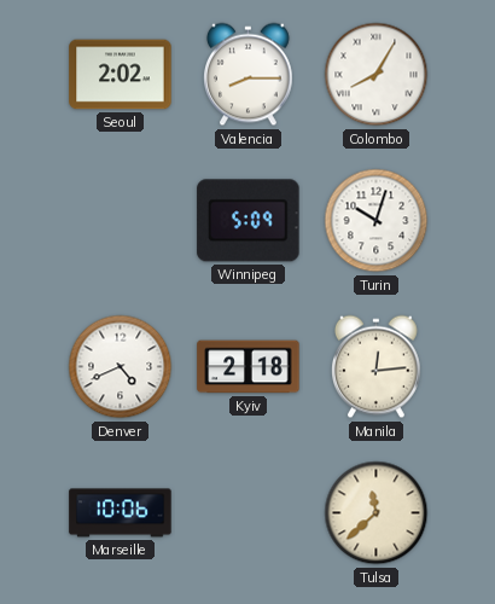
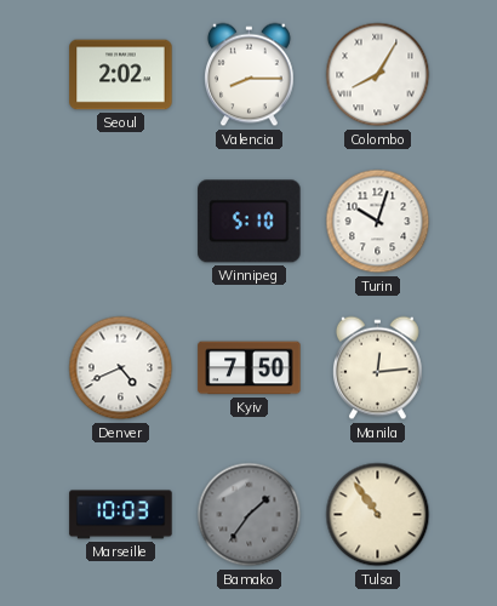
Winnipeg: 5:09 -> 5:10 (250, 222)
Kyiv: 2:18 -> 7:50 (250, 368)
Marseille: 10:06 -> 10:03 (121, 515)
Bamako: none -> 1:36 (250, 515)
Tulsa: 11:38 -> 10:54 (378, 515)
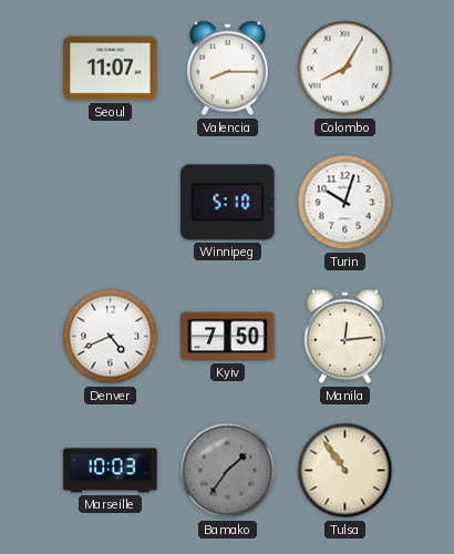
Seoul: 2:02 -> 11:07 (111, 69)
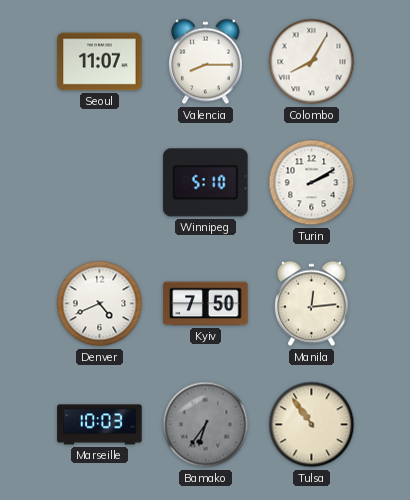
Turin: 10:03 -> 2:10 (312, 183)
Bamako: 1:36 -> 6:36 (206, 425)
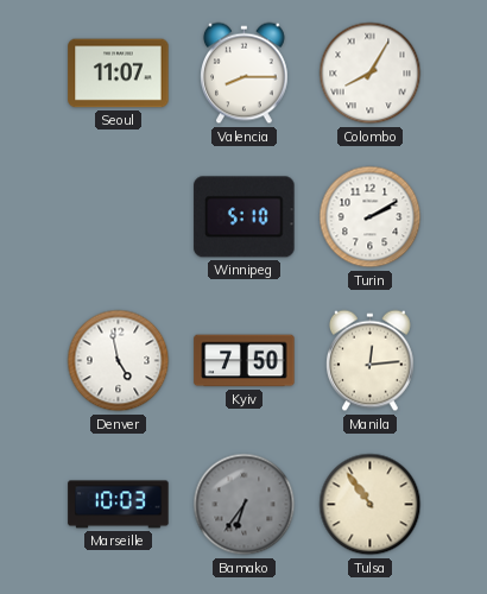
Denver: 4:41 -> 4:58 (119, 361)
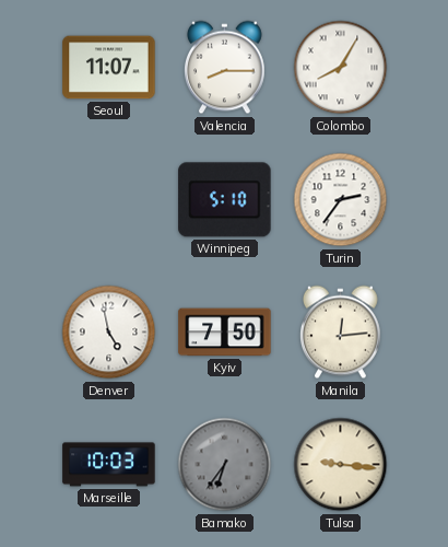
Turin: 2:10 -> 2:36 (341, 200)
Tulsa: 10:54 -> 9:16 (341, 465)
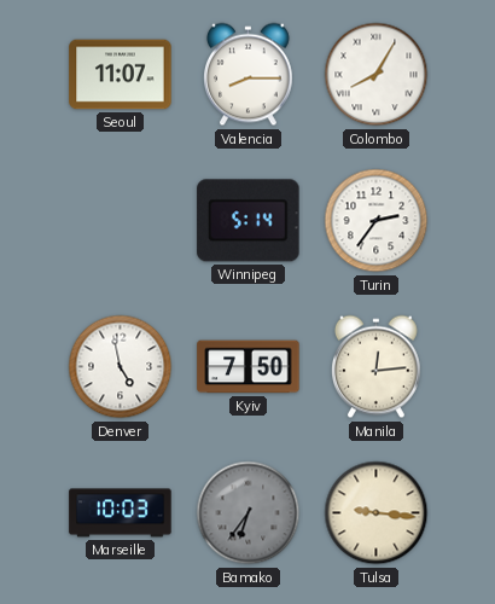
Winnipeg: 5:10 -> 5:14 (249, 221)
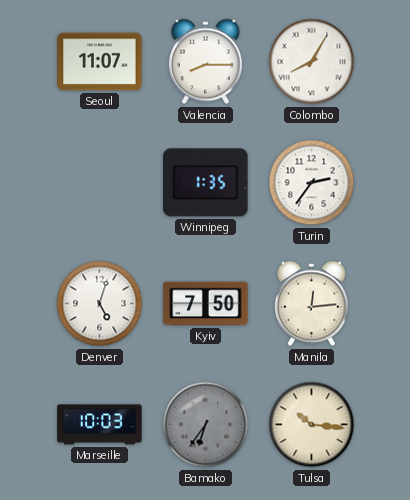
Winnipeg: 5:14 -> 1:35 (206, 183)
Denver: 4:58 -> 5:03 (100, 304)
Tulsa: 9:16 -> 10:16 (312, 425)
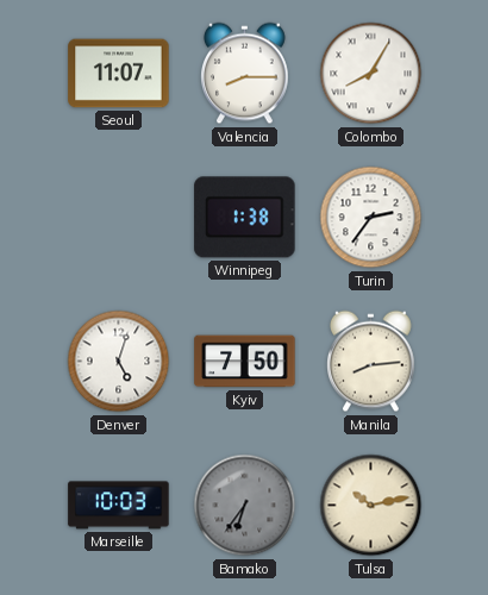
Winnipeg: 1:35 -> 1:38 (245, 218)
Manila: 12:14 -> 8:14 (371, 362)
Tulsa: 10:16 -> 10:13 (371, 506)
